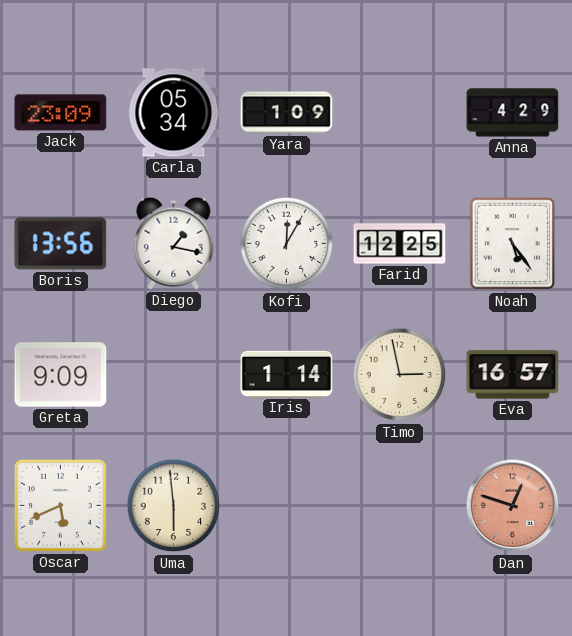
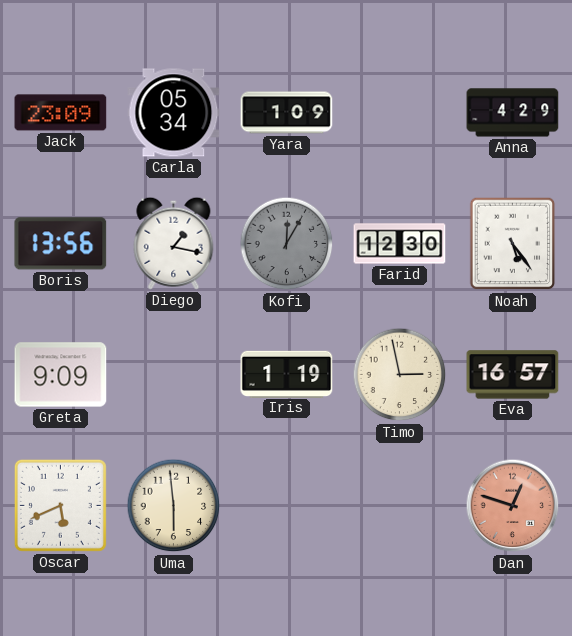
Kofi dial: white -> grey (287, 244)
Farid: 12:25 -> 12:30 (400, 244)
Iris: 1:14 -> 1:19 (287, 374)
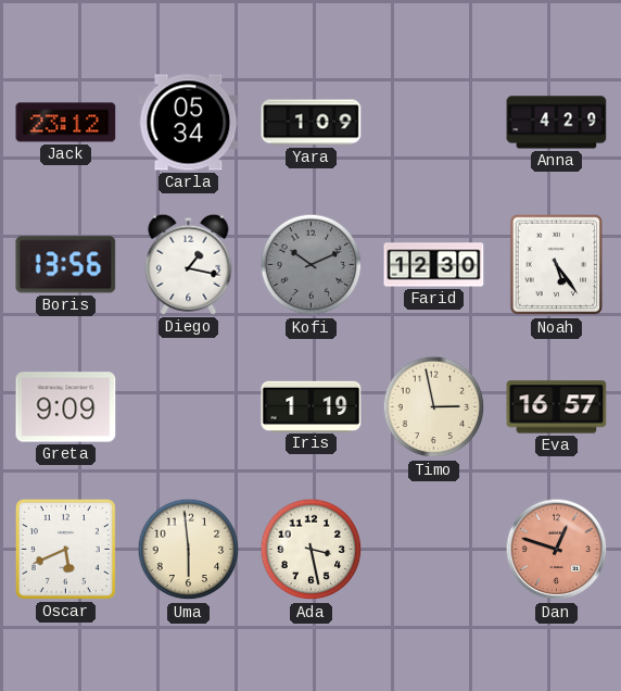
Jack: 23:09 -> 23:12 (66, 123)
Kofi: 12:05 -> 10:11 (312, 265)
Ada: none -> 3:28 (312, 550)
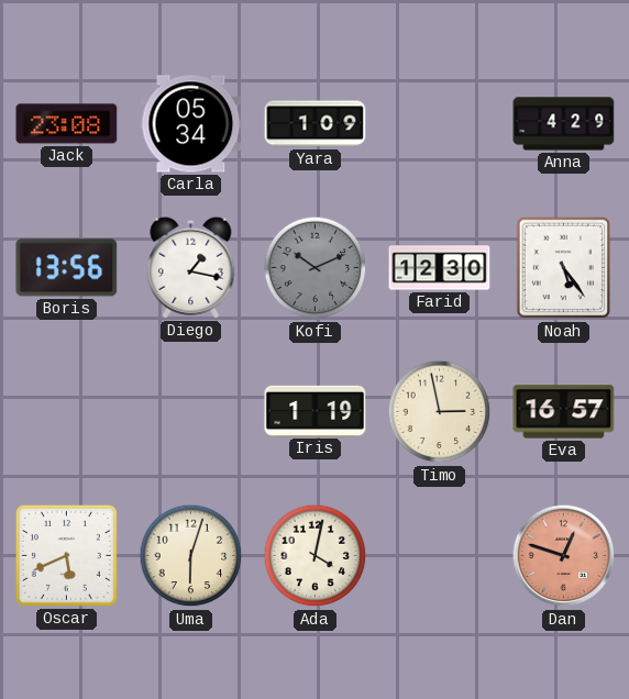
Jack: 23:12 -> 23:08 (67, 124)
Greta: 9:09 -> none (66, 407)
Uma: 5:59 -> 6:03 (191, 556)
Ada: 3:28 -> 4:02 (316, 556)
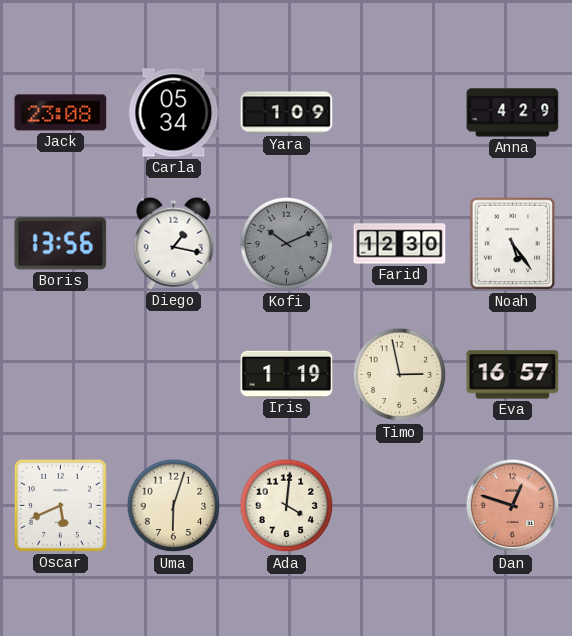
Ada: 4:02 -> 4:01 (287, 506)
